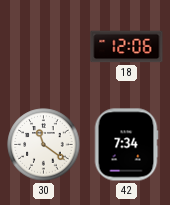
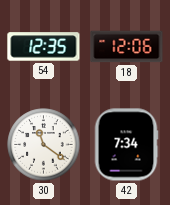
54: none -> 12:35 (44, 47)
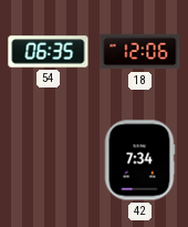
54: 12:35 -> 06:35 (49, 52)
30: 11:21 -> none (44, 145)
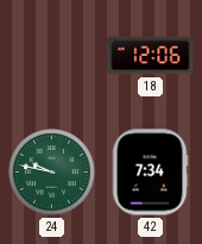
54: 06:35 -> none (49, 52)
24: none -> 9:47 (52, 173)
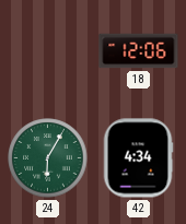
24: 9:47 -> 6:05 (48, 158)
42: 7:34 -> 4:34 (138, 158)
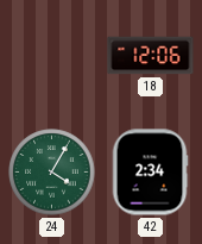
24: 6:05 -> 4:05 (52, 173)
42: 4:34 -> 2:34 (150, 173)
